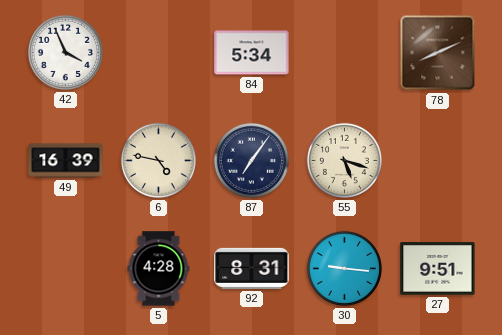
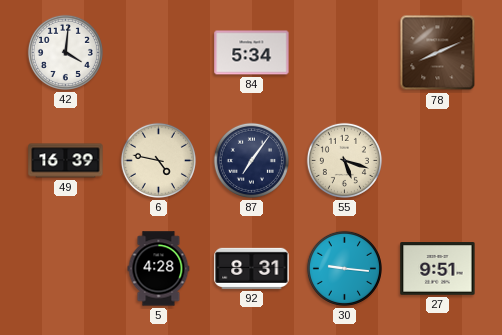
42: 3:56 -> 4:01 (65, 52)
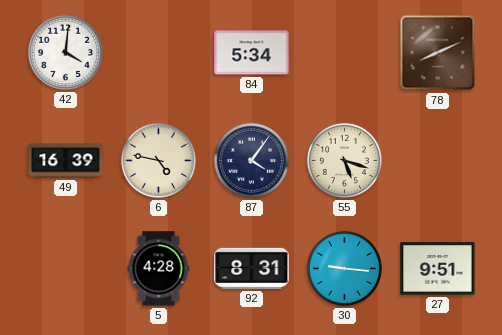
87: 7:06 -> 4:06 (251, 160)
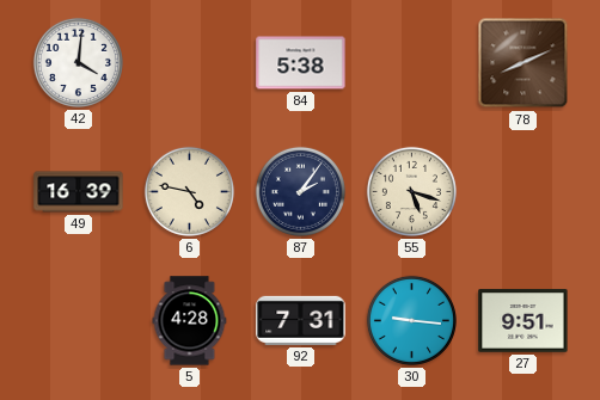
84: 5:34 -> 5:38 (301, 63)
87: 4:06 -> 2:06 (300, 191)
92: 8:31 -> 7:31 (301, 320)
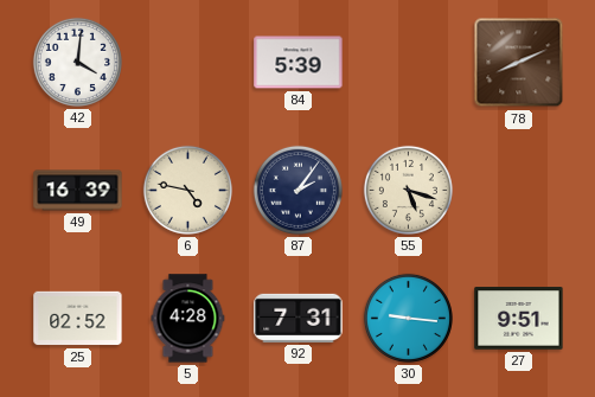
84: 5:38 -> 5:39 (299, 63)
25: none -> 02:52 (78, 319)
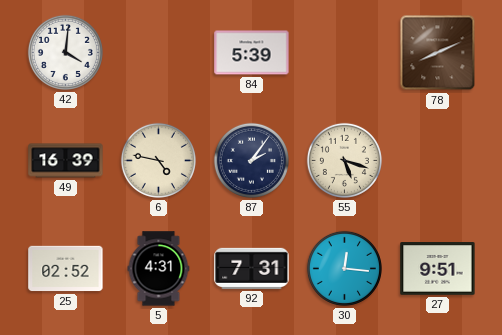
5: 4:28 -> 4:31 (159, 269)
30: 9:16 -> 12:16 (344, 268)
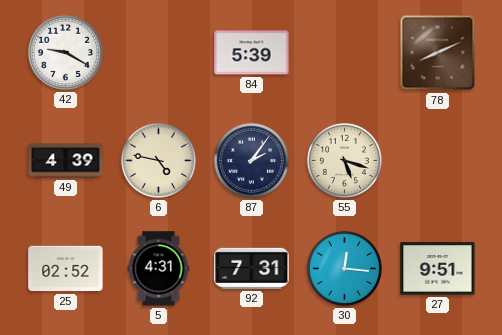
42: 4:01 -> 9:20 (65, 52)
49: 16:39 -> 4:39 (66, 161)
